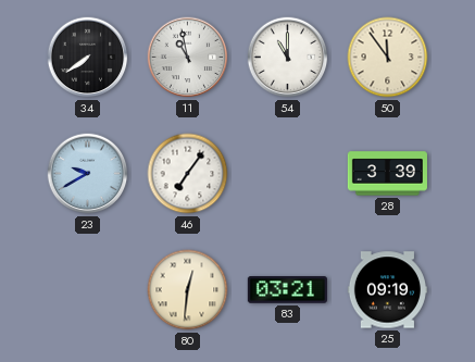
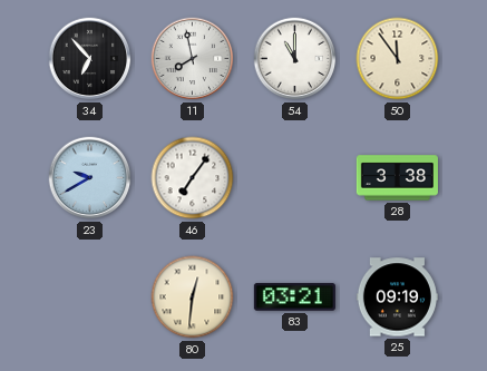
34: 7:39 -> 6:53 (90, 59)
11: 10:58 -> 7:58 (193, 59)
28: 3:39 -> 3:38 (397, 178)
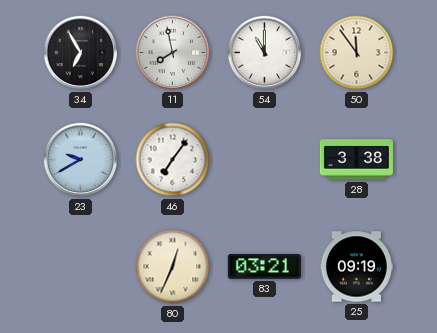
34: 6:53 -> 6:55 (81, 53)
80: 12:31 -> 12:34 (173, 267)
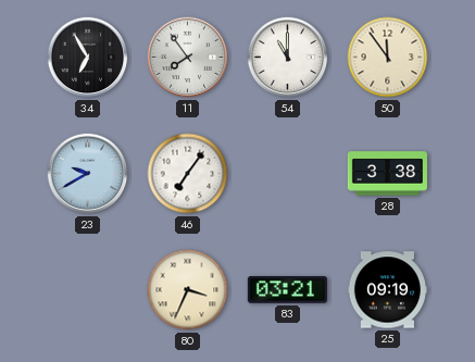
11: 7:58 -> 7:54 (188, 58)
80: 12:34 -> 3:34 (188, 290)
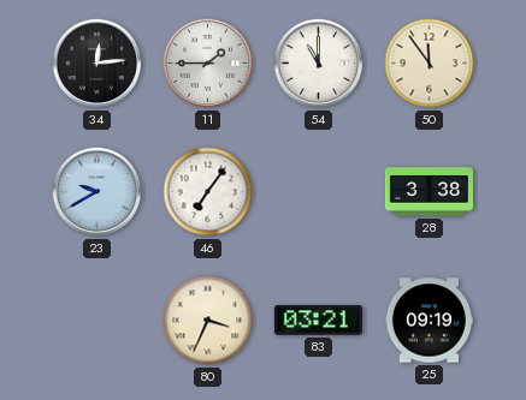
34: 6:55 -> 12:14 (97, 64)
11: 7:54 -> 1:45 (208, 64)
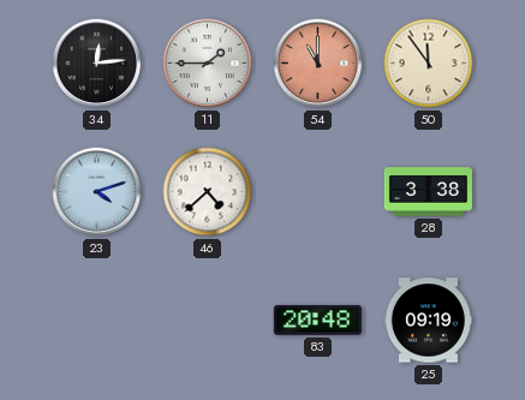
54 dial: white -> salmon (318, 64)
23: 9:40 -> 4:12 (97, 192)
46: 7:06 -> 4:38 (208, 192)
80: 3:34 -> none (208, 321)
83: 03:21 -> 20:48 (317, 321)
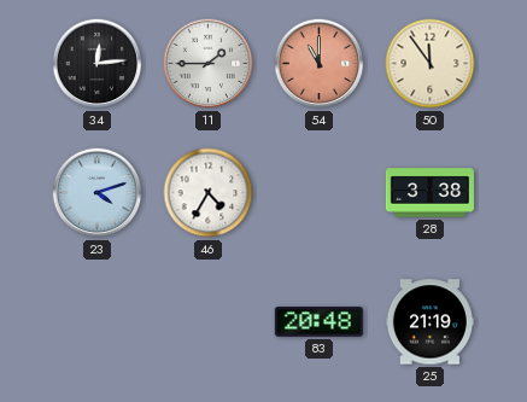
46: 4:38 -> 4:35 (209, 193)
25: 09:19 -> 21:19 (429, 322)
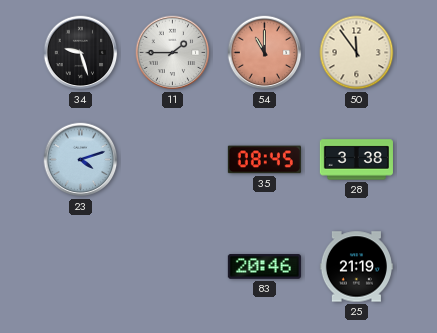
34: 12:14 -> 9:27 (81, 53)
46: 4:35 -> none (209, 193)
35: none -> 08:45 (264, 160)
83: 20:48 -> 20:46 (264, 267)
